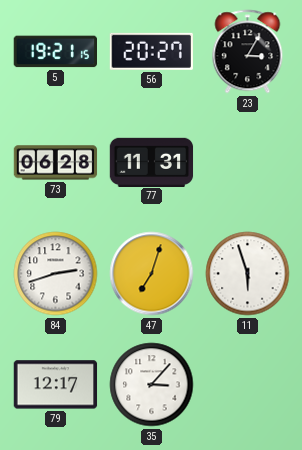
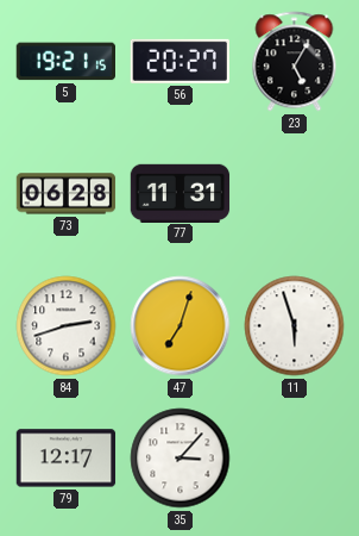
23: 3:05 -> 5:05 (295, 62)
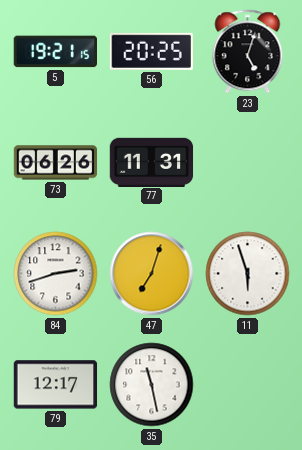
56: 20:27 -> 20:25 (151, 51)
23: 5:05 -> 5:03 (248, 52)
73: 06:28 -> 06:26 (56, 163)
35: 3:07 -> 11:28 (152, 385)
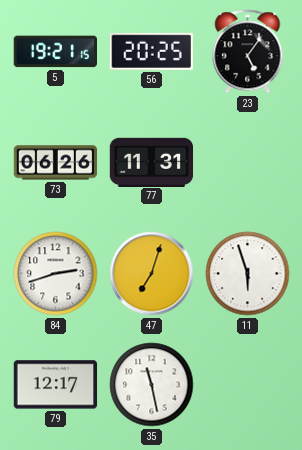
23: 5:03 -> 5:06 (248, 52)
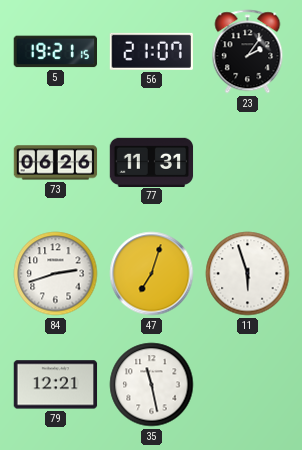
56: 20:25 -> 21:07 (151, 51)
23: 5:06 -> 2:06 (248, 52)
79: 12:17 -> 12:21 (56, 385)
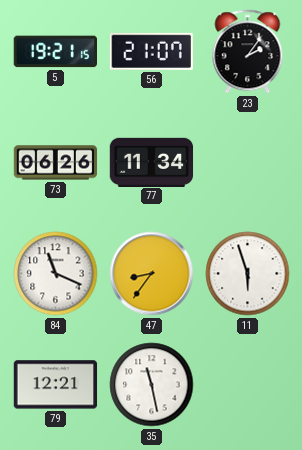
77: 11:31 -> 11:34 (152, 162)
84: 2:42 -> 11:19 (56, 274)
47: 7:03 -> 8:36 (152, 274)
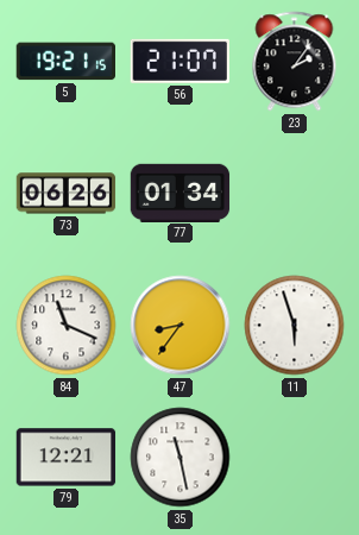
77: 11:34 -> 01:34 (181, 193)
